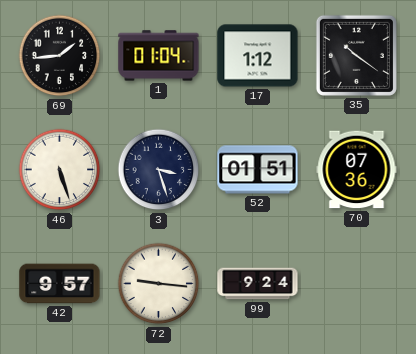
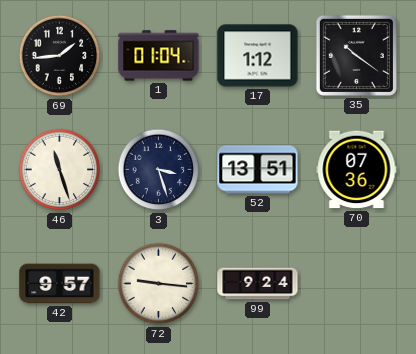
46: 5:27 -> 11:27 (60, 170)
52: 01:51 -> 13:51 (258, 170)
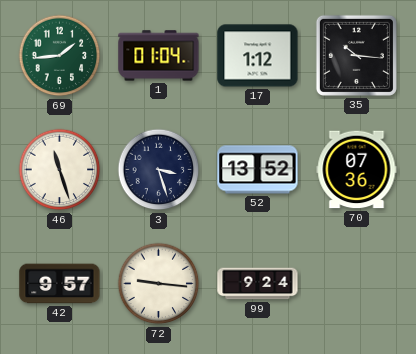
69 dial: black -> green (60, 56)
35: 10:21 -> 10:16 (356, 55)
52: 13:51 -> 13:52 (258, 170)
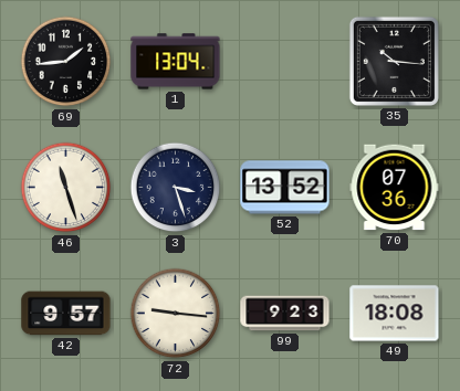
69 dial: green -> black (66, 62)
1: 01:04 -> 13:04 (176, 62)
17: 1:12 -> none (258, 56)
99: 9:24 -> 9:23 (285, 314)
49: none -> 18:08 (395, 314)
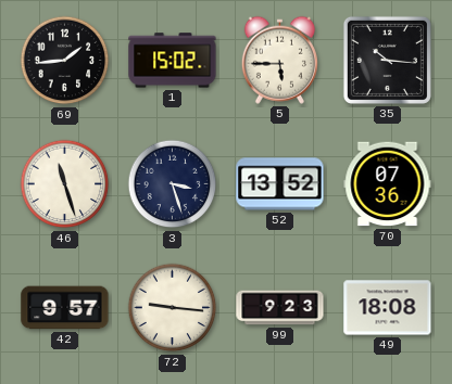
1: 13:04 -> 15:02 (173, 61)
5: none -> 5:45 (279, 60)
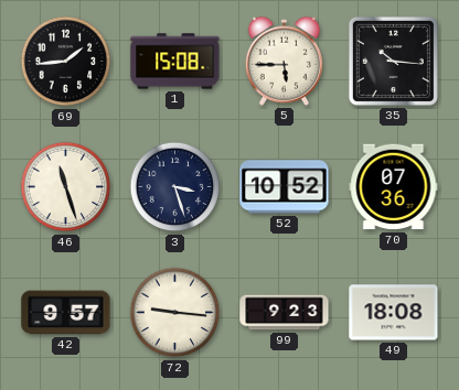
1: 15:02 -> 15:08 (175, 62)
52: 13:52 -> 10:52 (285, 187)
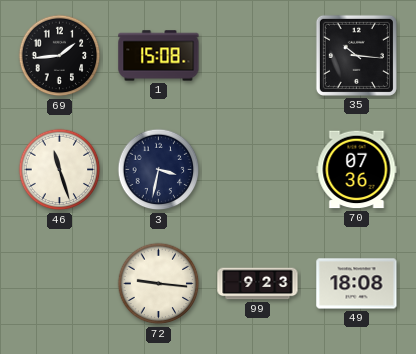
5: 5:45 -> none (284, 61)
3: 3:27 -> 3:32 (159, 170)
52: 10:52 -> none (285, 187)
42: 9:57 -> none (66, 313)
